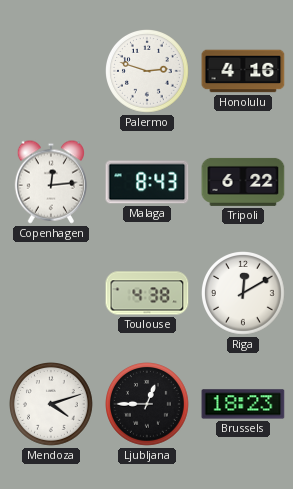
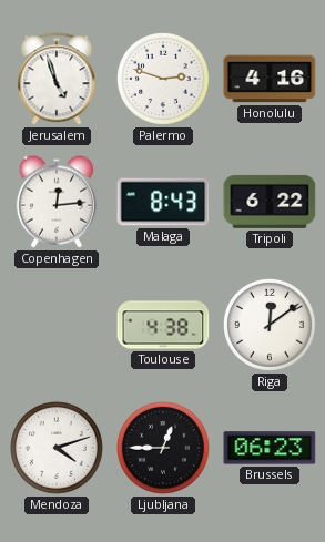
Jerusalem: none -> 4:57 (57, 79)
Riga: 12:10 -> 12:09 (271, 326)
Brussels: 18:23 -> 06:23 (270, 448)
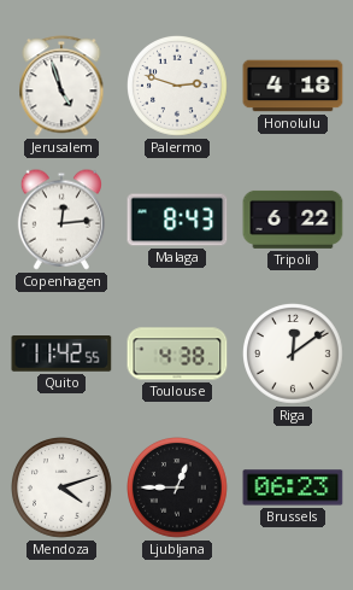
Honolulu: 4:16 -> 4:18 (293, 86)
Quito: none -> 11:42 (61, 355)
